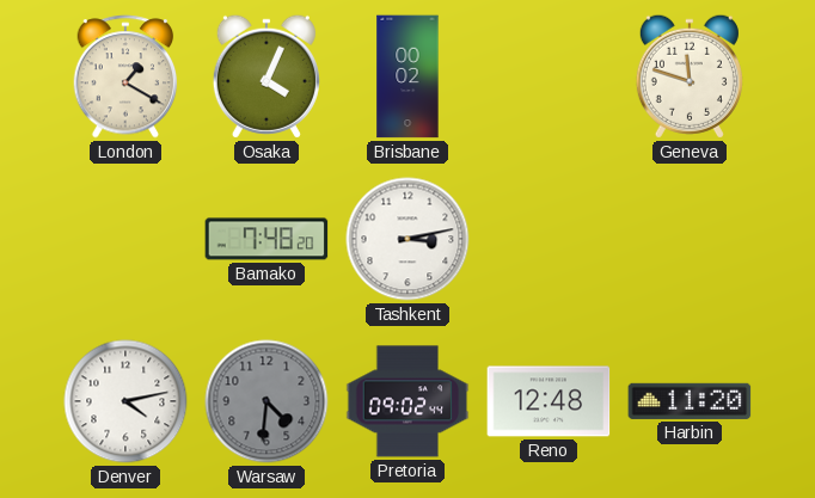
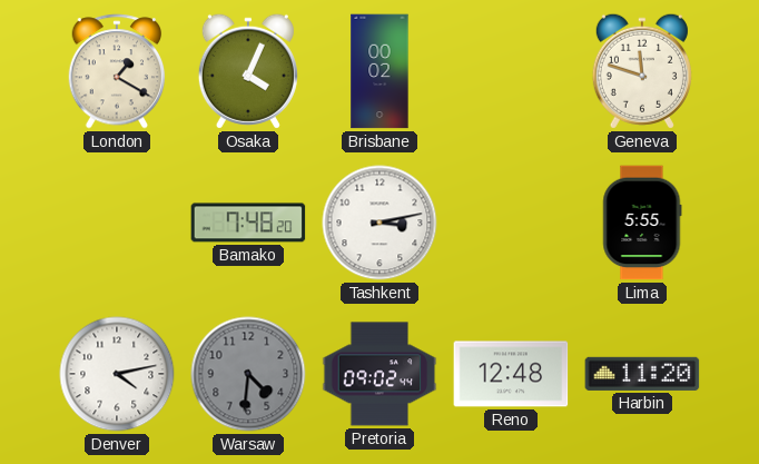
Lima: none -> 5:55 (642, 223)
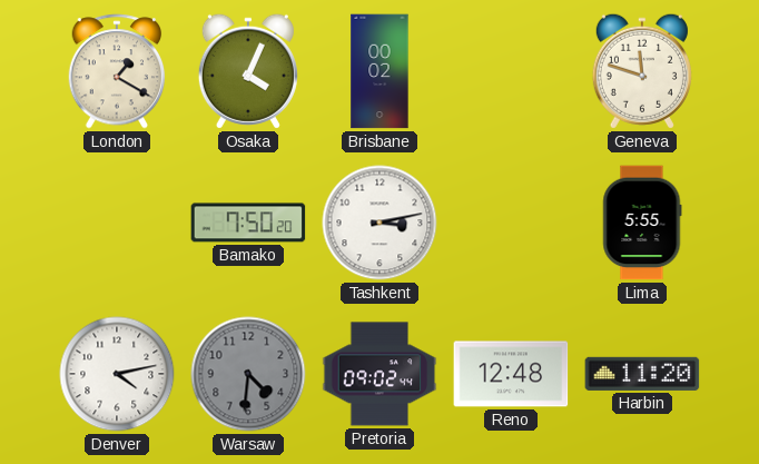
Bamako: 7:48 -> 7:50 (248, 223)
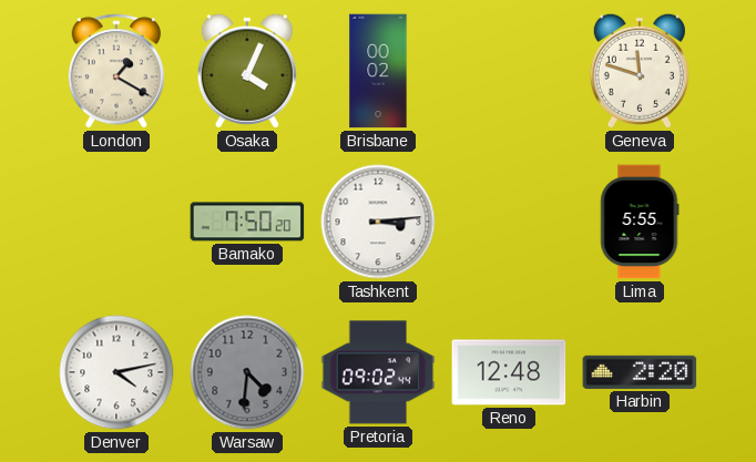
Tashkent: 3:13 -> 3:14 (378, 222)
Harbin: 11:20 -> 2:20 (640, 372)
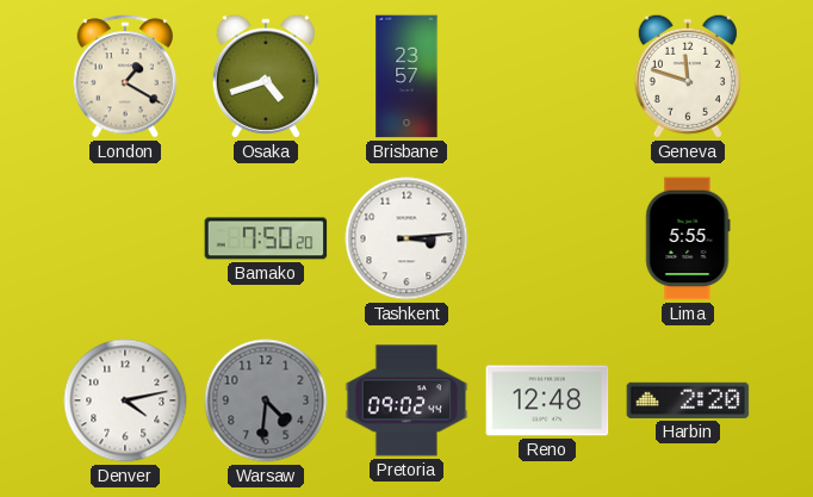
Osaka: 4:04 -> 4:42 (266, 76)
Brisbane: 00:02 -> 23:57 (406, 76)
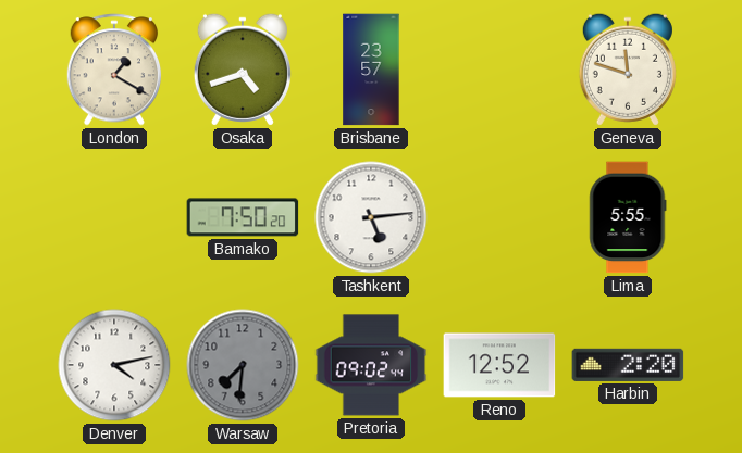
Tashkent: 3:14 -> 5:14 (371, 217)
Warsaw: 4:31 -> 7:31 (243, 365)
Reno: 12:48 -> 12:52 (499, 365)
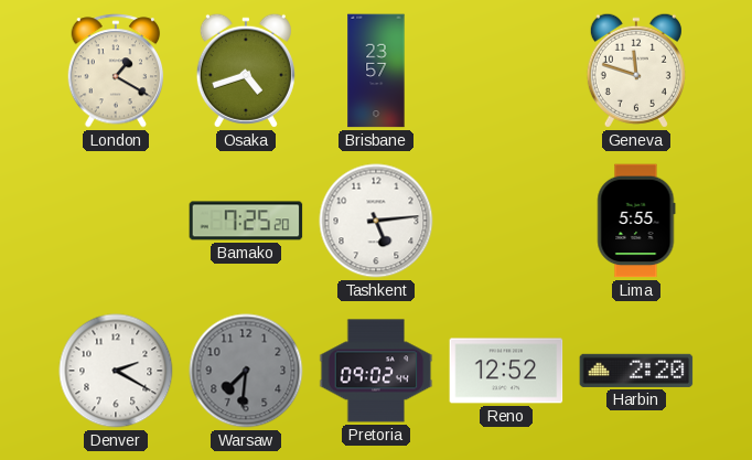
Bamako: 7:50 -> 7:25 (246, 221)
Denver: 4:13 -> 2:20 (116, 371)
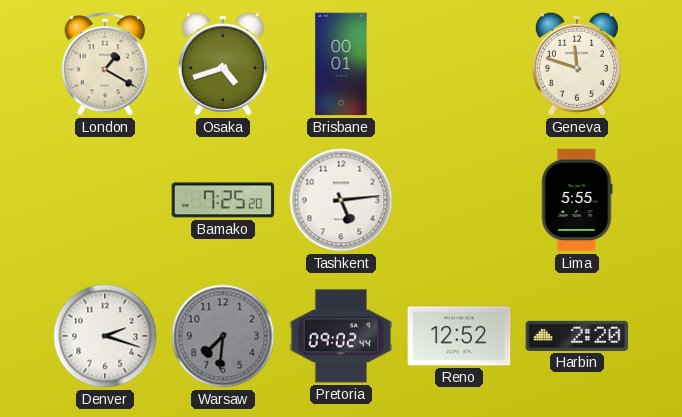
Brisbane: 23:57 -> 00:01 (341, 64)
Denver: 2:20 -> 2:18 (105, 336)
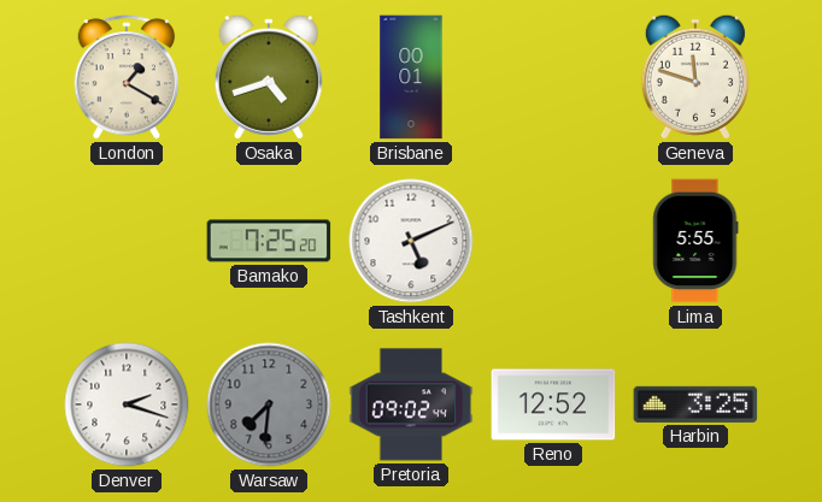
Tashkent: 5:14 -> 5:11 (411, 241)
Harbin: 2:20 -> 3:25 (695, 404)
